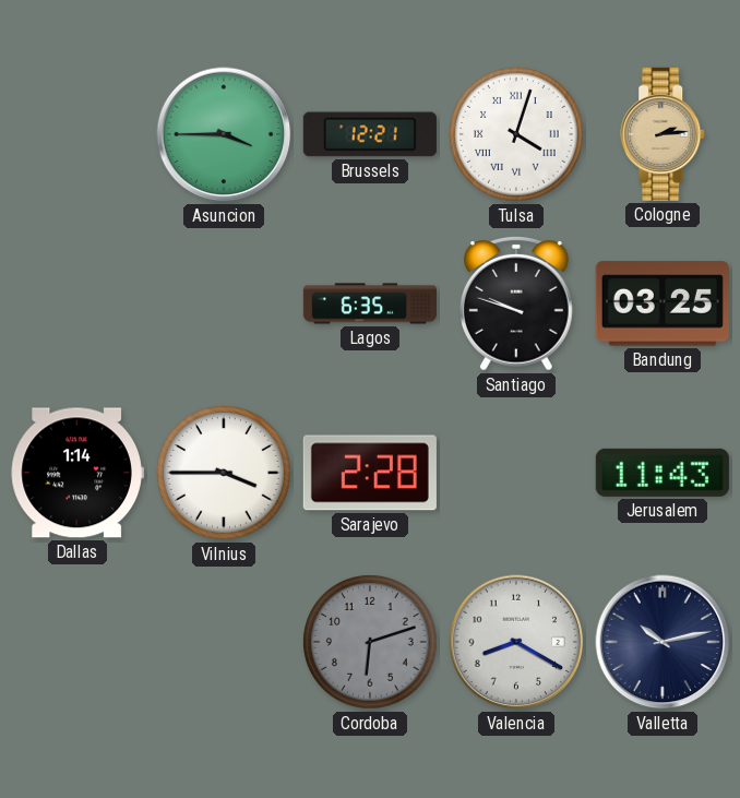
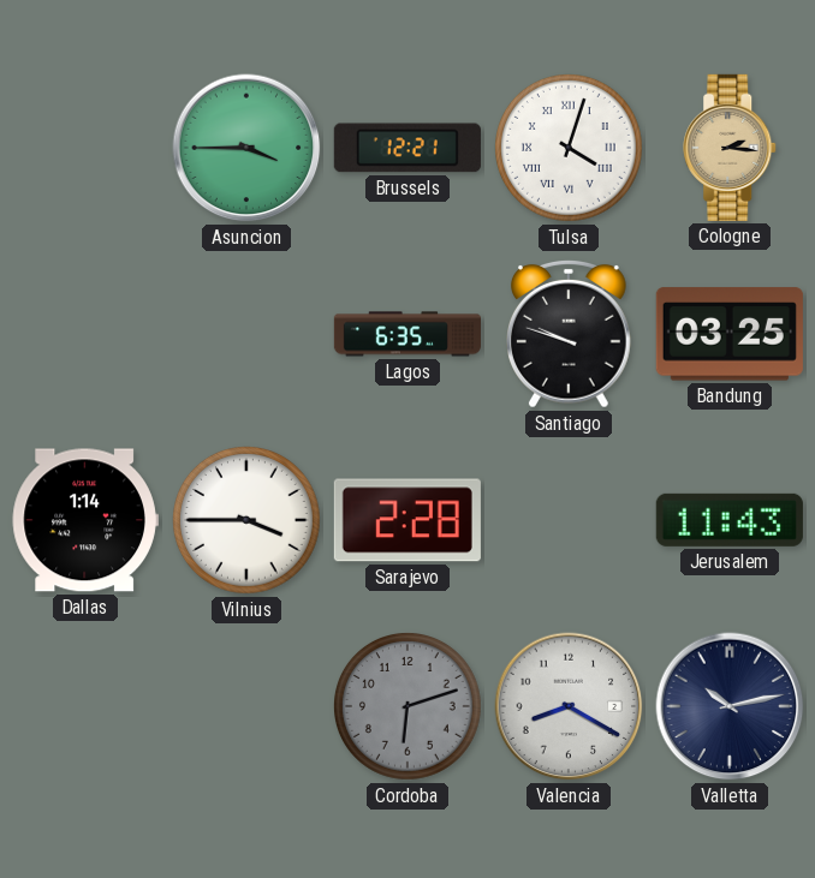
Cologne: 2:14 -> 2:16 (731, 148)
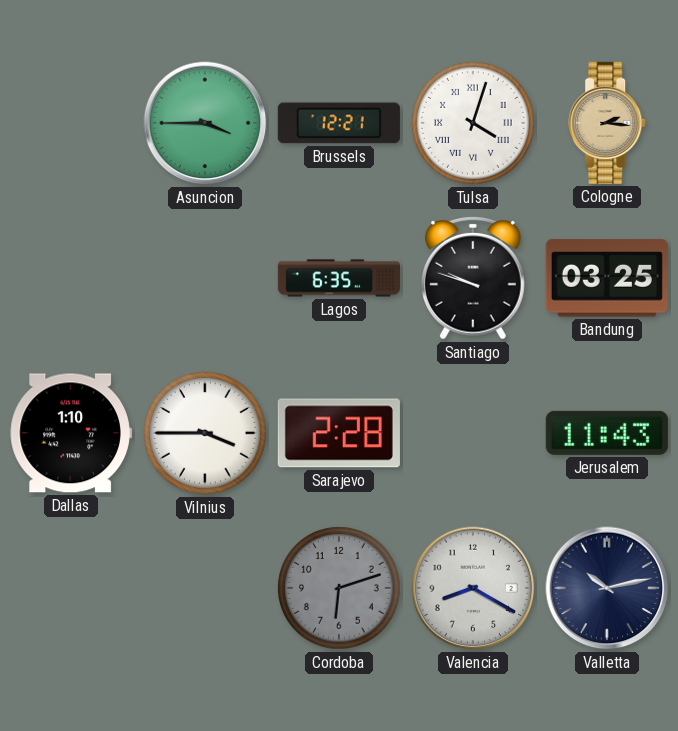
Dallas: 1:14 -> 1:10 (71, 433)
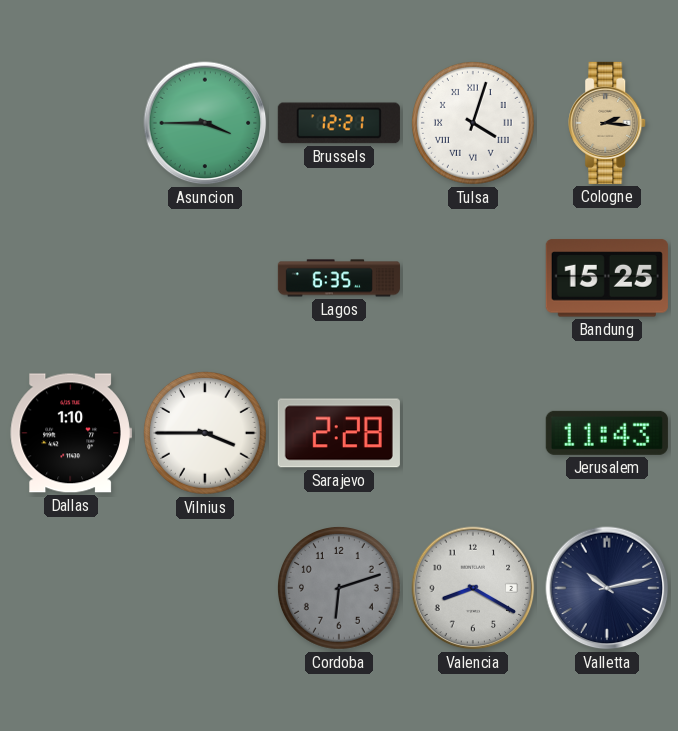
Santiago: 9:48 -> none (474, 278)
Bandung: 03:25 -> 15:25 (607, 278)
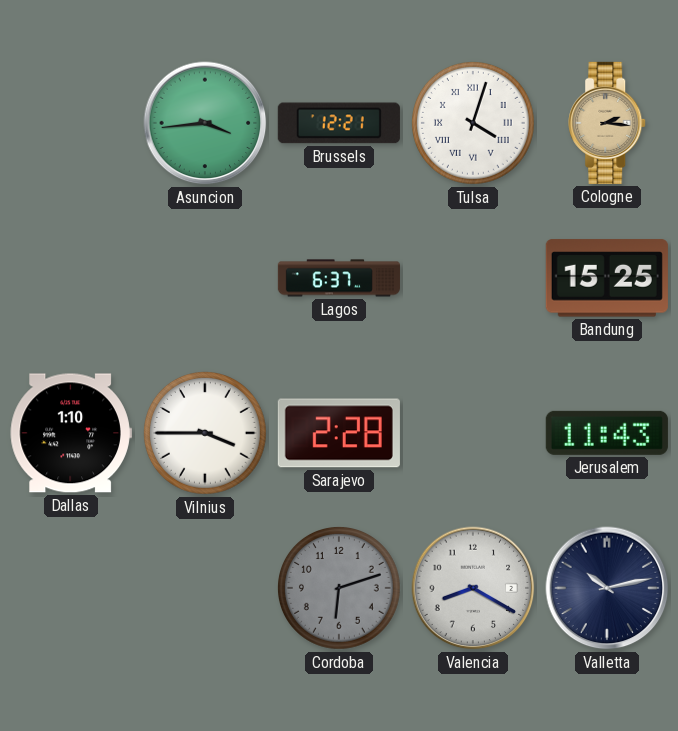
Asuncion: 3:45 -> 3:44 (205, 123)
Lagos: 6:35 -> 6:37 (339, 278)
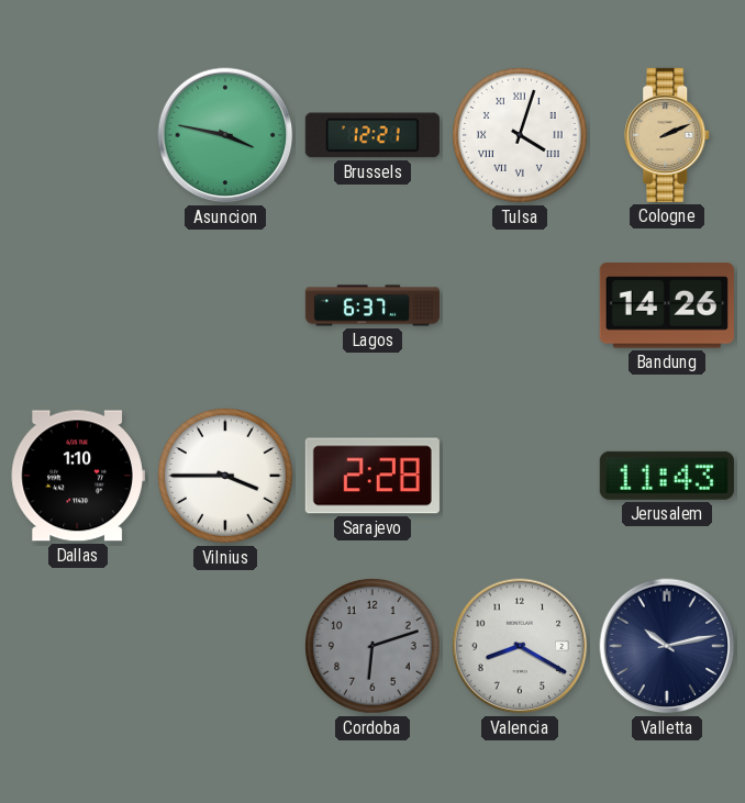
Asuncion: 3:44 -> 3:47 (225, 135)
Cologne: 2:16 -> 2:11 (668, 135)
Bandung: 15:25 -> 14:26 (667, 305)
